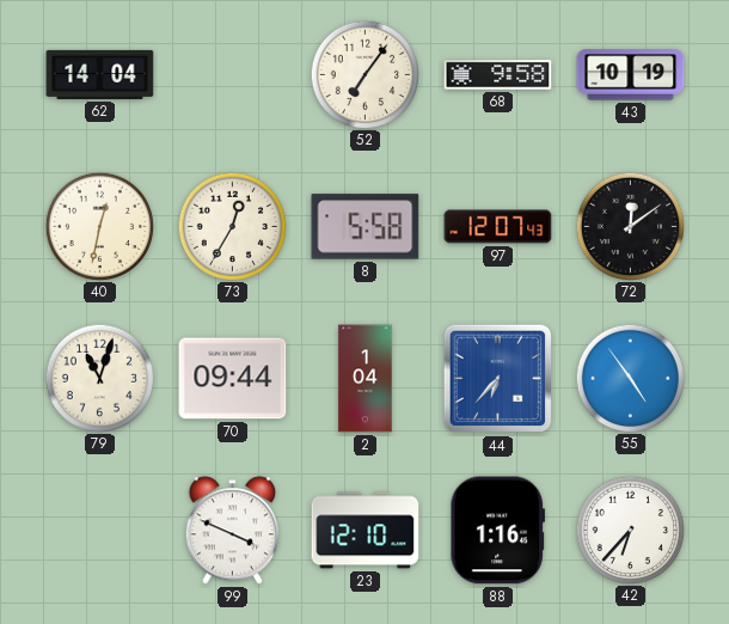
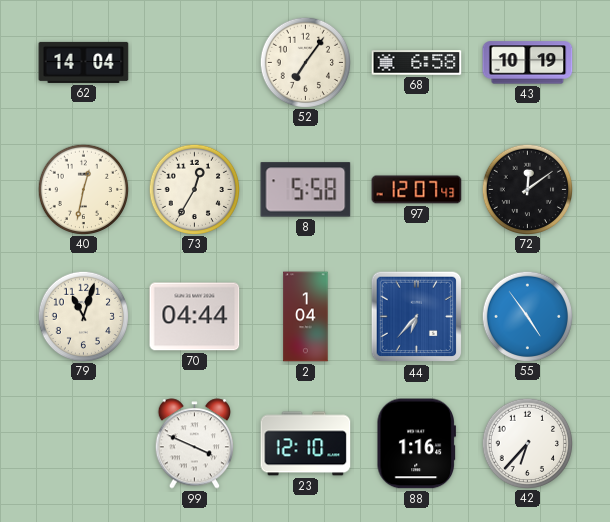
68: 9:58 -> 6:58 (417, 63)
70: 09:44 -> 04:44 (195, 317)
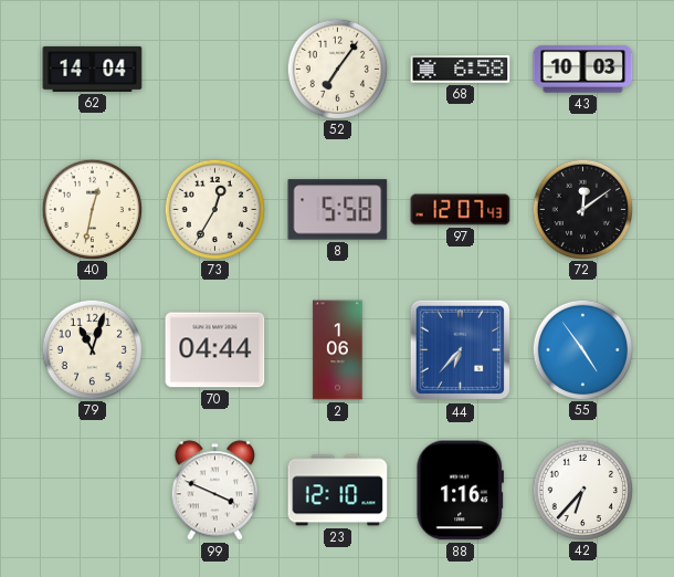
43: 10:19 -> 10:03 (583, 70)
2: 1:04 -> 1:06 (338, 350)
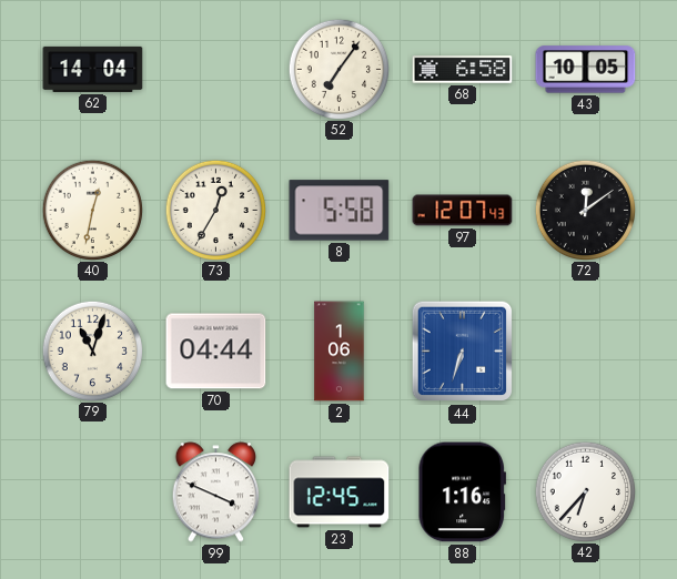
43: 10:03 -> 10:05 (586, 70)
44: 6:37 -> 6:33 (463, 352)
55: 4:54 -> none (582, 349)
23: 12:10 -> 12:45 (340, 492)
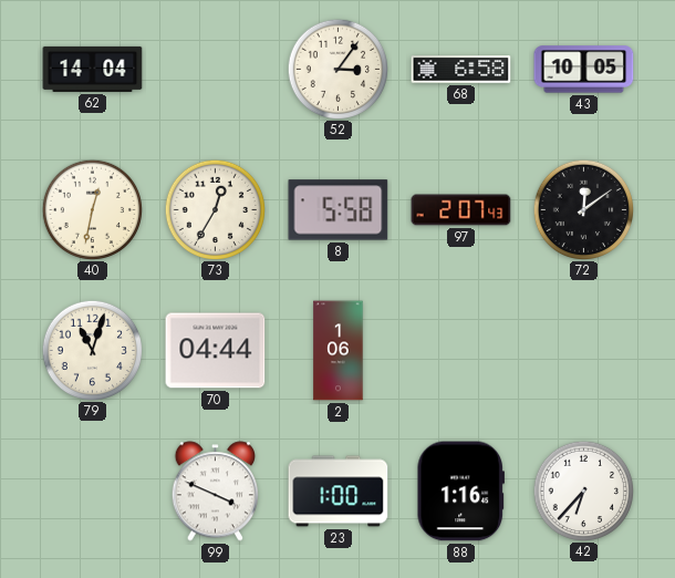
52: 7:06 -> 3:06 (337, 69)
97: 12:07 -> 2:07 (461, 210)
44: 6:33 -> none (463, 352)
23: 12:45 -> 1:00 (339, 492)
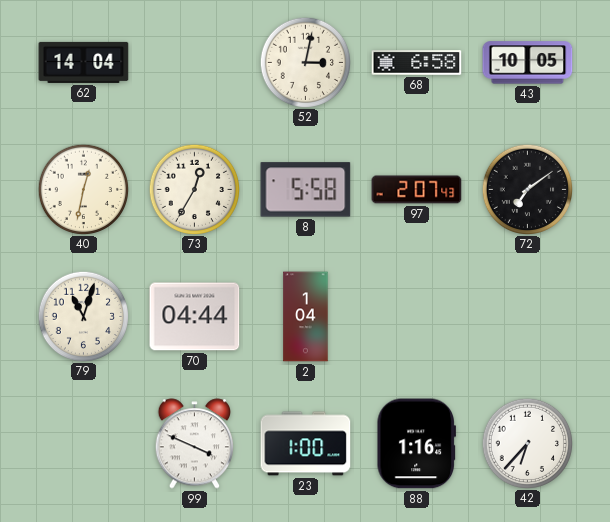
52: 3:06 -> 3:02 (305, 62)
72: 12:09 -> 7:09 (527, 189)
2: 1:06 -> 1:04 (306, 317)
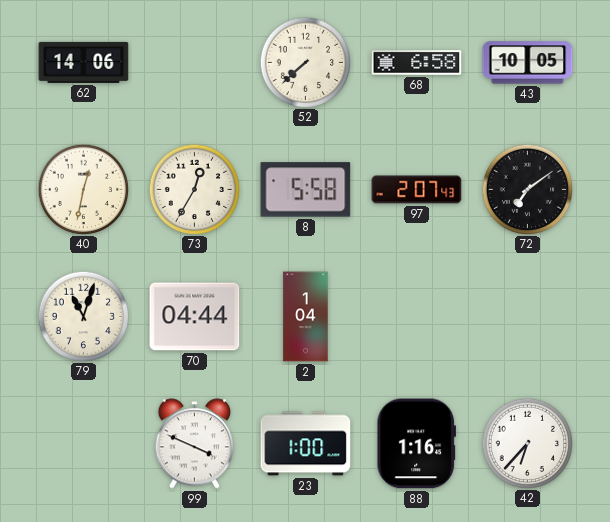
62: 14:04 -> 14:06 (84, 62)
52: 3:02 -> 7:38 (305, 62)
